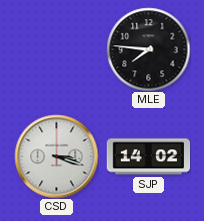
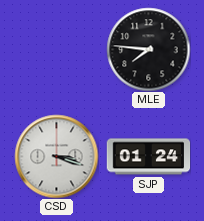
SJP: 14:02 -> 01:24 (148, 157)
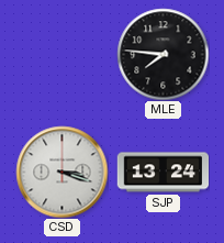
SJP: 01:24 -> 13:24 (163, 173)
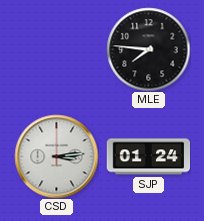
CSD: 3:18 -> 3:14 (56, 156)
SJP: 13:24 -> 01:24 (148, 157)
